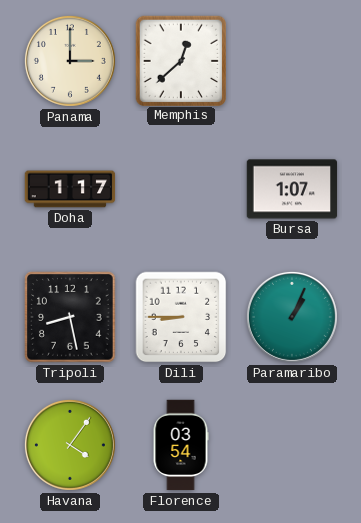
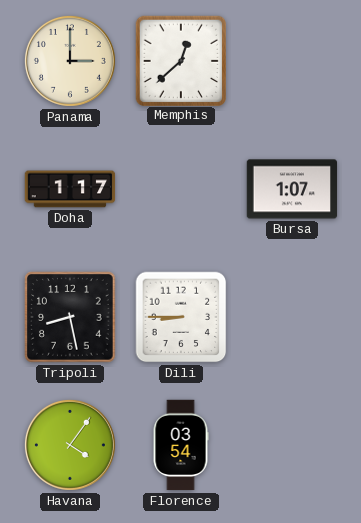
Paramaribo: 1:04 -> none (292, 317)
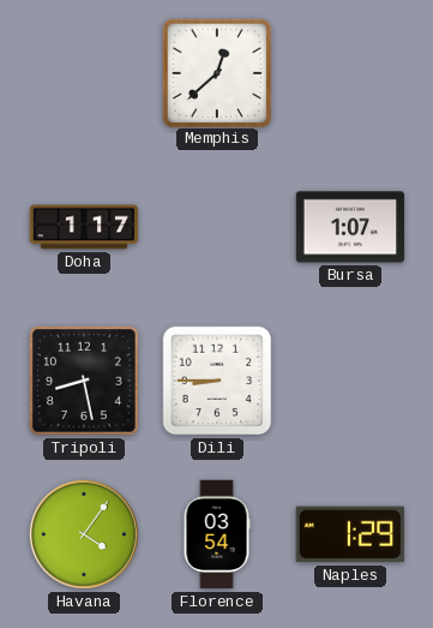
Panama: 3:00 -> none (70, 61)
Naples: none -> 1:29 (350, 534)
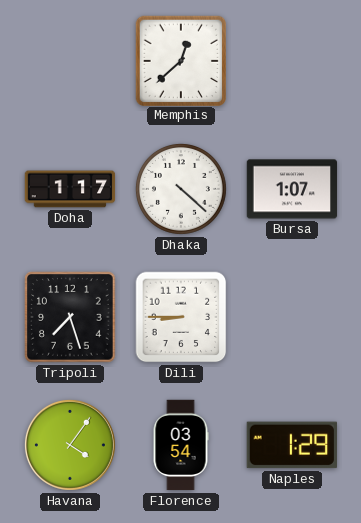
Dhaka: none -> 4:22 (181, 189)
Tripoli: 8:28 -> 7:27 (70, 317)
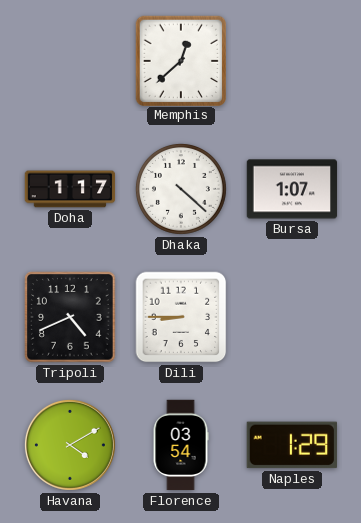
Tripoli: 7:27 -> 4:41 (70, 317)
Havana: 4:06 -> 4:10 (70, 445)
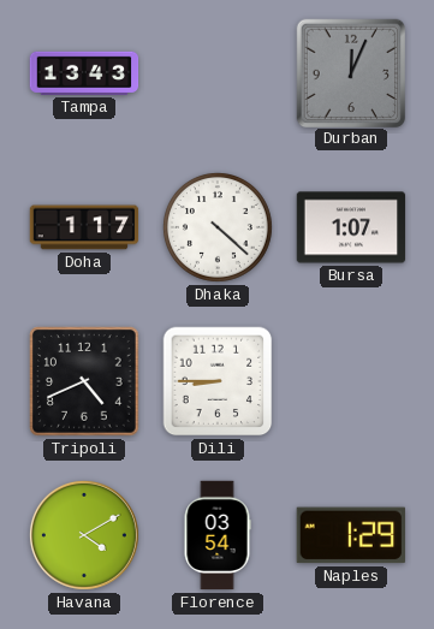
Tampa: none -> 13:43 (84, 73)
Memphis: 12:38 -> none (181, 60)
Durban: none -> 12:04 (351, 72)
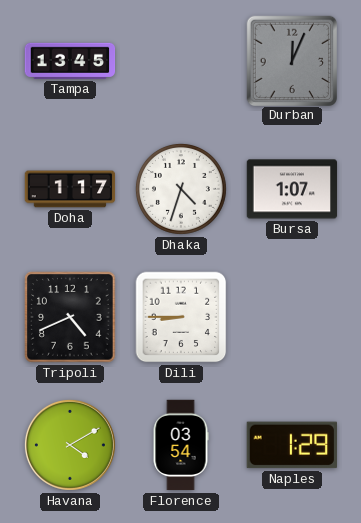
Tampa: 13:43 -> 13:45 (70, 61)
Dhaka: 4:22 -> 4:33 (181, 189)
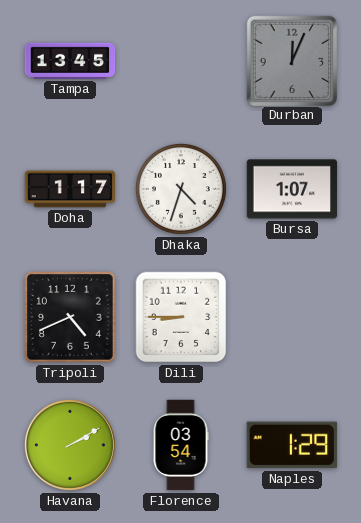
Havana: 4:10 -> 2:10 (70, 445)
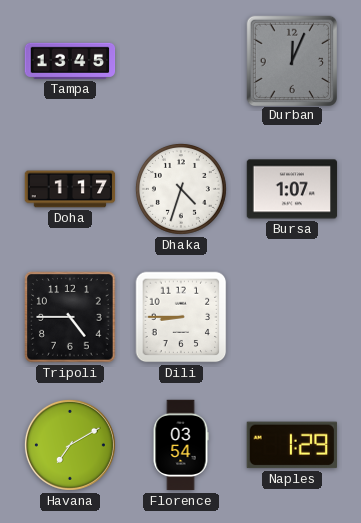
Tripoli: 4:41 -> 4:45 (70, 317)
Havana: 2:10 -> 7:10 (70, 445)
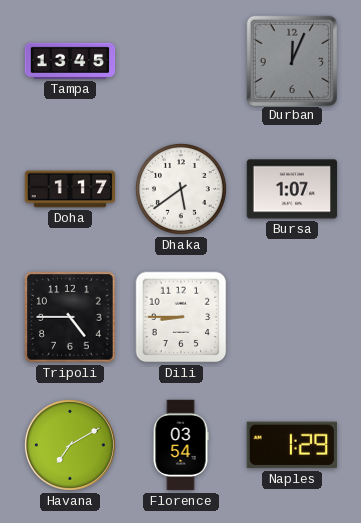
Dhaka: 4:33 -> 5:39 (181, 189)
